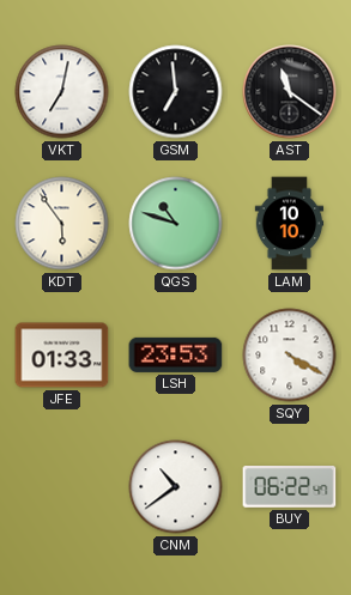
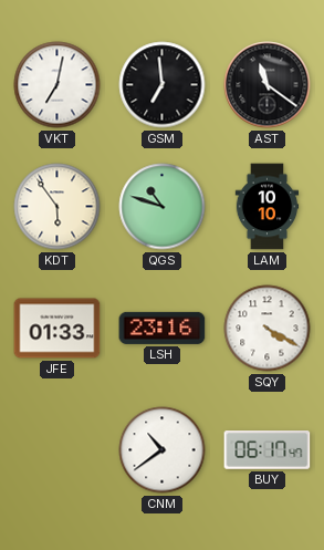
LSH: 23:53 -> 23:16 (163, 328)
BUY: 06:22 -> 06:17 (268, 450)
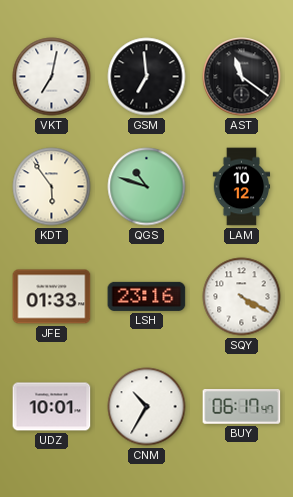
LAM: 10:10 -> 10:12 (242, 187)
UDZ: none -> 10:01 (52, 407)
CNM: 10:39 -> 10:35 (147, 407)
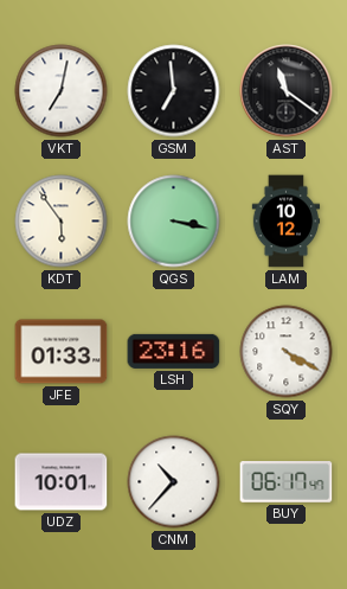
QGS: 10:48 -> 3:17 (174, 222)
CNM: 10:35 -> 10:37 (174, 482)
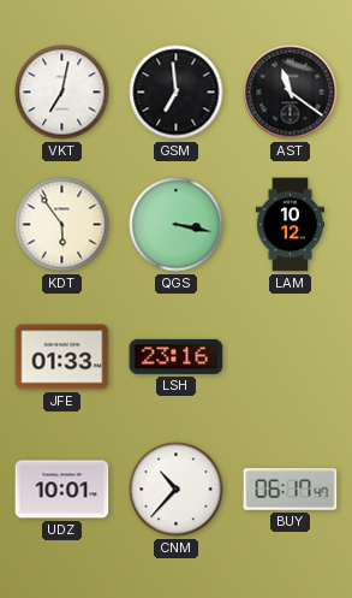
SQY: 4:20 -> none (287, 352)
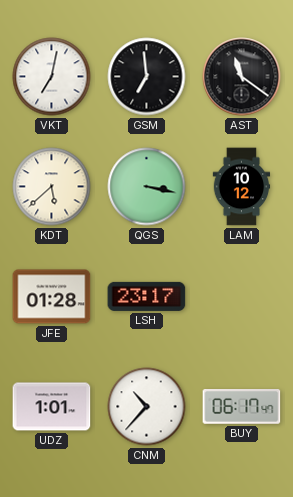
KDT: 5:54 -> 5:38 (52, 187)
JFE: 01:33 -> 01:28 (52, 297)
LSH: 23:16 -> 23:17 (147, 296)
UDZ: 10:01 -> 1:01 (52, 407)
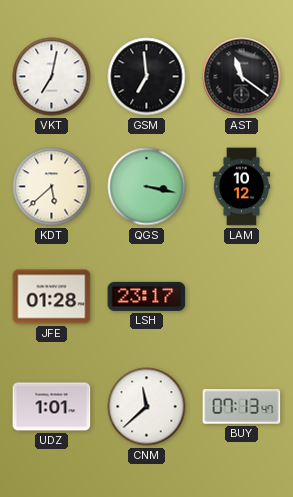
CNM: 10:37 -> 11:38 (147, 407)
BUY: 06:17 -> 07:13 (242, 407)
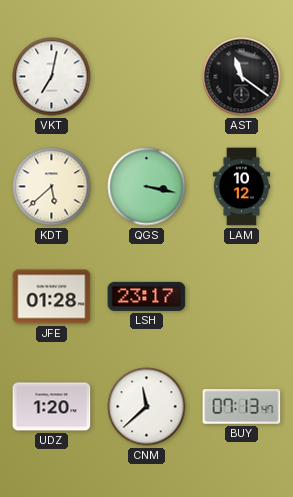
GSM: 6:59 -> none (147, 77)
UDZ: 1:01 -> 1:20 (52, 407)
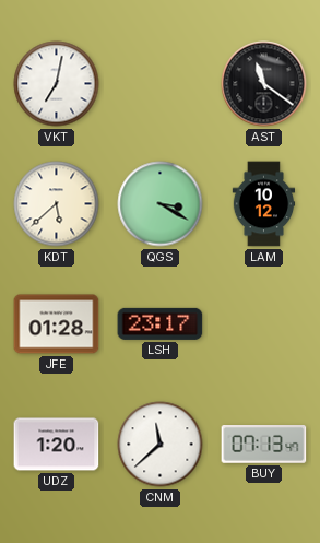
QGS: 3:17 -> 3:20 (161, 204)
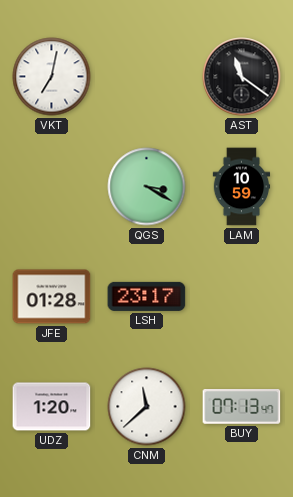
KDT: 5:38 -> none (57, 204)
LAM: 10:12 -> 10:59 (242, 187)
